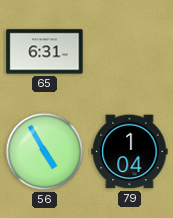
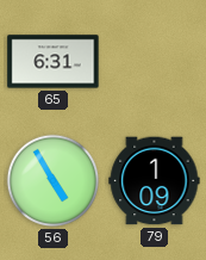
79: 1:04 -> 1:09 (155, 181)
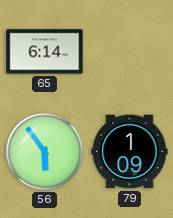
65: 6:31 -> 6:14 (45, 52)
56: 4:55 -> 5:54 (45, 152)
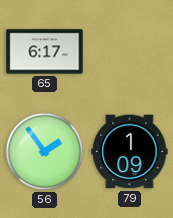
65: 6:14 -> 6:17 (45, 52)
56: 5:54 -> 1:54 (45, 152)
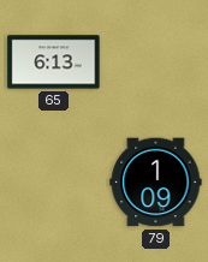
65: 6:17 -> 6:13 (54, 62)
56: 1:54 -> none (45, 152)
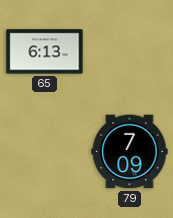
79: 1:09 -> 7:09 (130, 152)
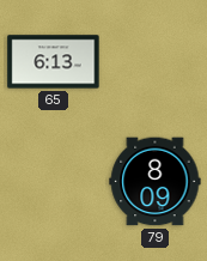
79: 7:09 -> 8:09 (156, 182)
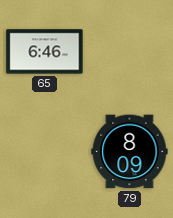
65: 6:13 -> 6:46 (45, 52)
